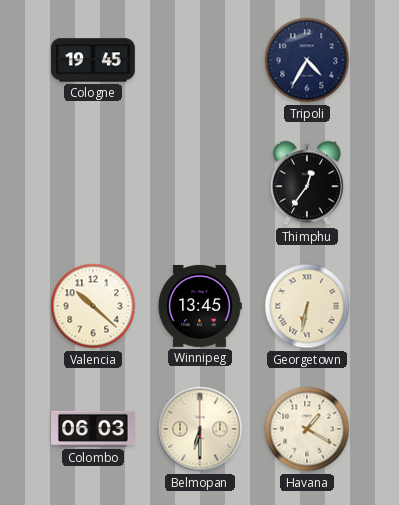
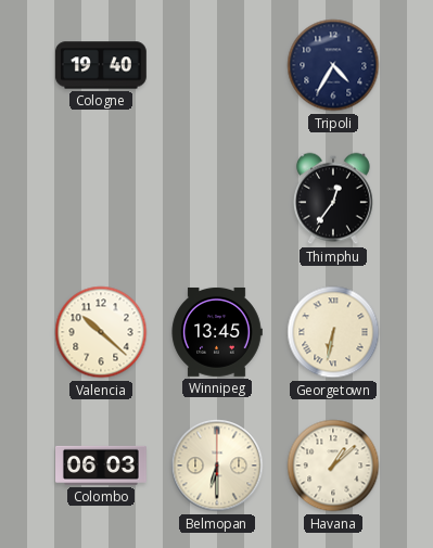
Cologne: 19:45 -> 19:40 (101, 65)
Havana: 1:20 -> 1:08 (333, 466)
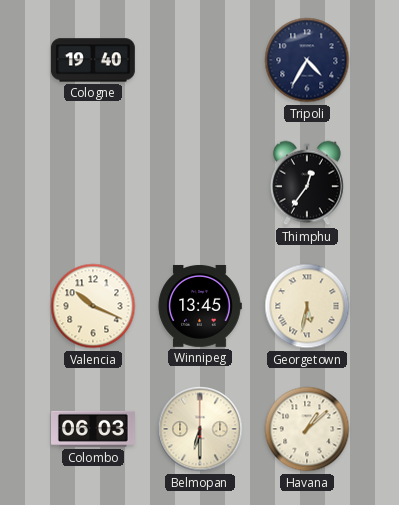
Valencia: 10:22 -> 10:19 (93, 306)
Georgetown: 6:32 -> 5:32 (307, 306)
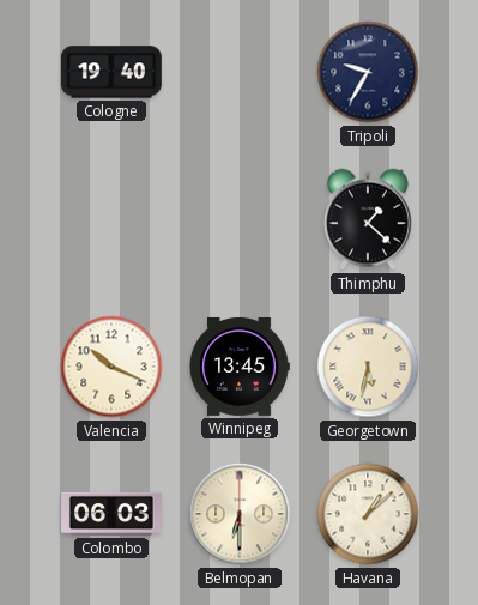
Tripoli: 4:35 -> 9:35 (368, 72)
Thimphu: 12:36 -> 1:22 (368, 219)
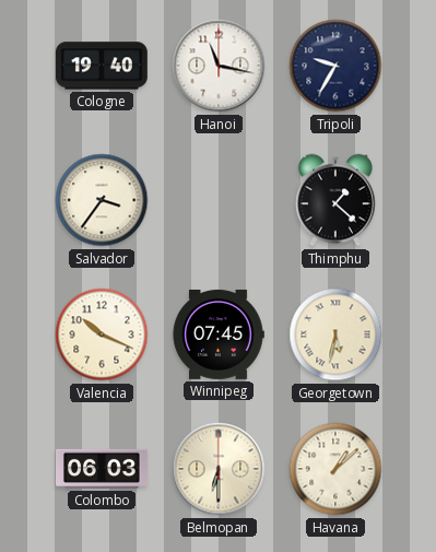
Hanoi: none -> 11:17 (219, 66)
Salvador: none -> 3:36 (102, 200)
Winnipeg: 13:45 -> 07:45 (219, 334)
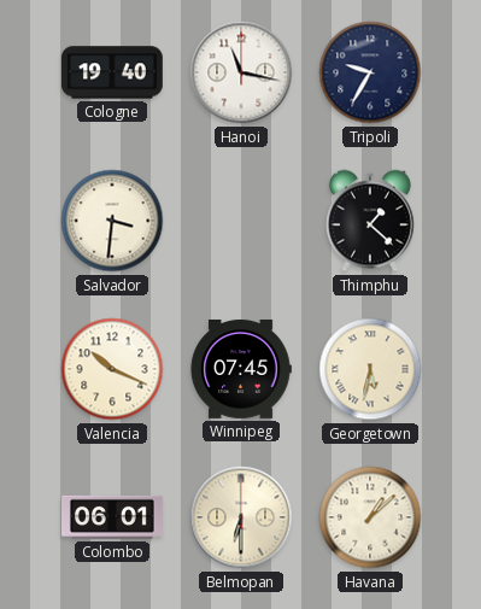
Salvador: 3:36 -> 3:31 (112, 221)
Colombo: 06:03 -> 06:01 (113, 517)
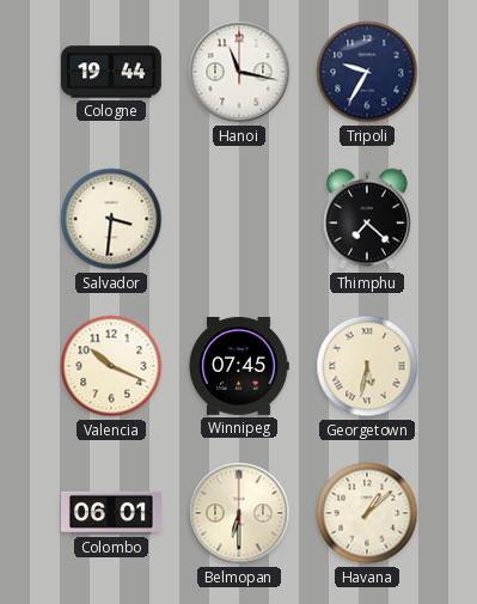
Cologne: 19:40 -> 19:44 (111, 72)
Thimphu: 1:22 -> 7:22 (367, 219)
